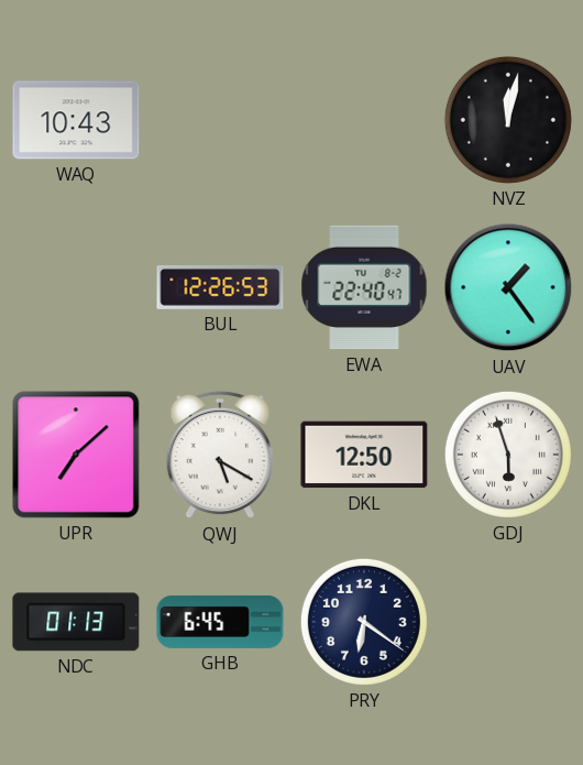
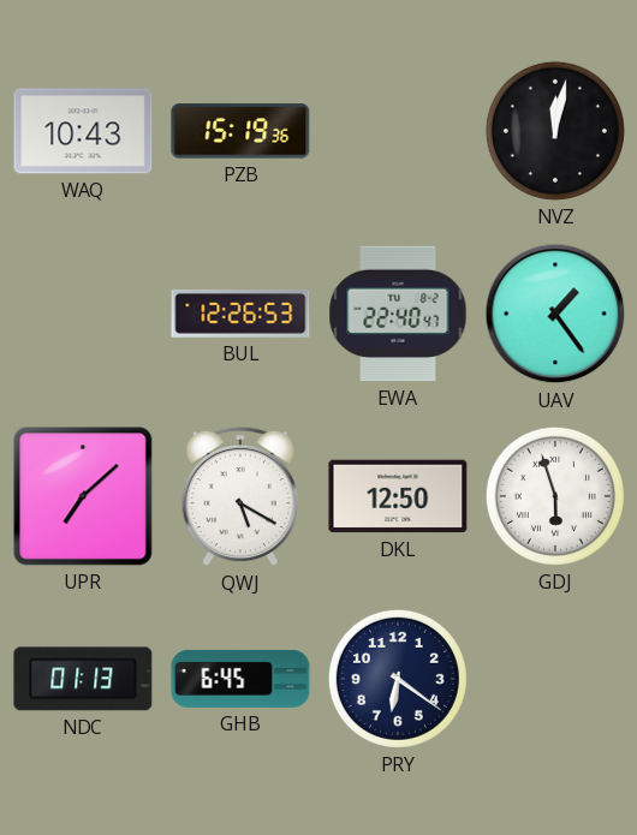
PZB: none -> 15:19 (240, 131)
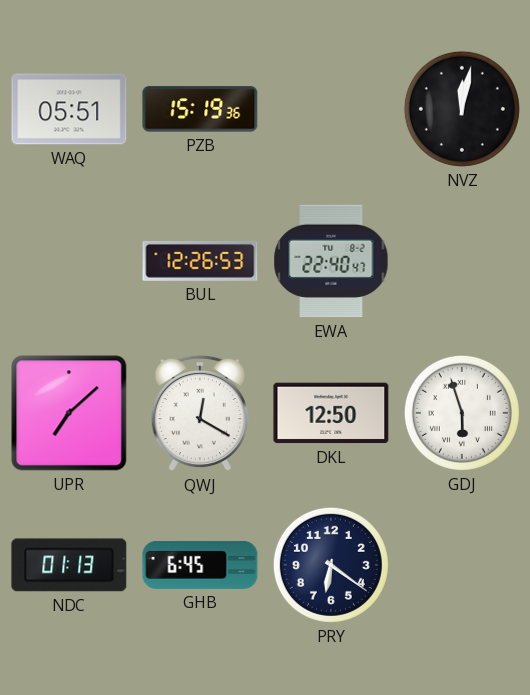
WAQ: 10:43 -> 05:51 (69, 109)
UAV: 1:24 -> none (555, 314)
QWJ: 5:20 -> 12:20 (200, 413)
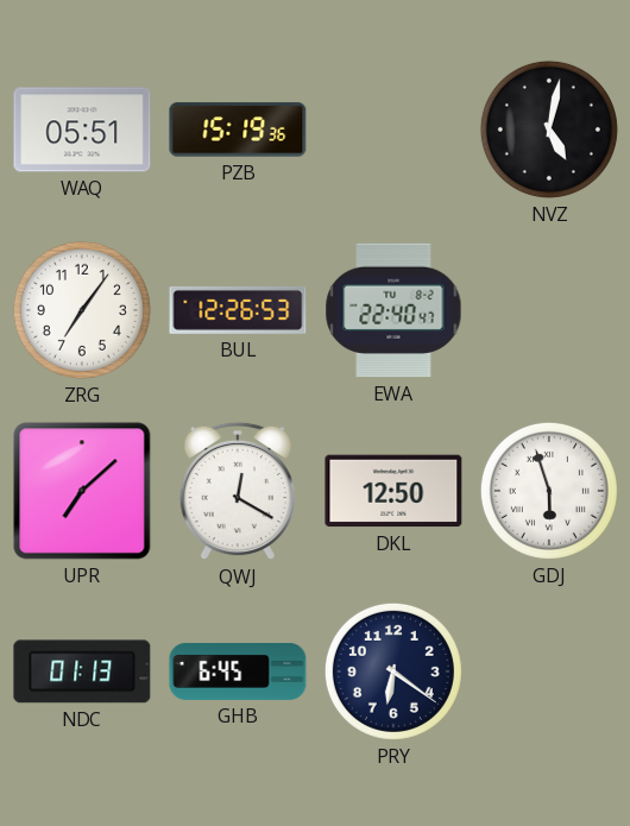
NVZ: 12:02 -> 5:02 (549, 130)
ZRG: none -> 7:06 (82, 310)
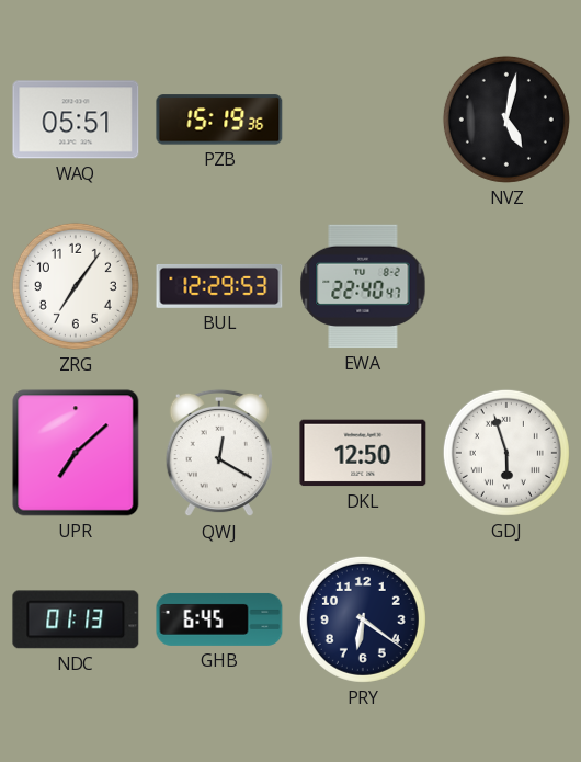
BUL: 12:26 -> 12:29 (219, 286)
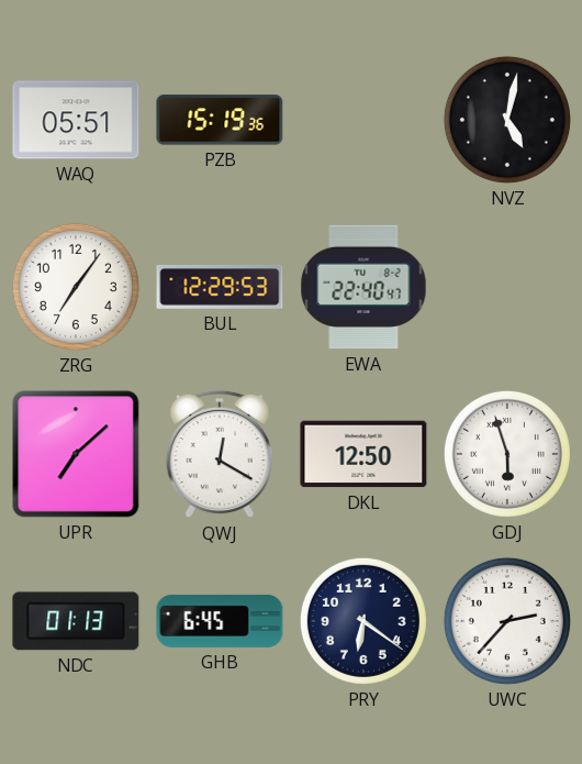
UWC: none -> 2:37 (507, 621)
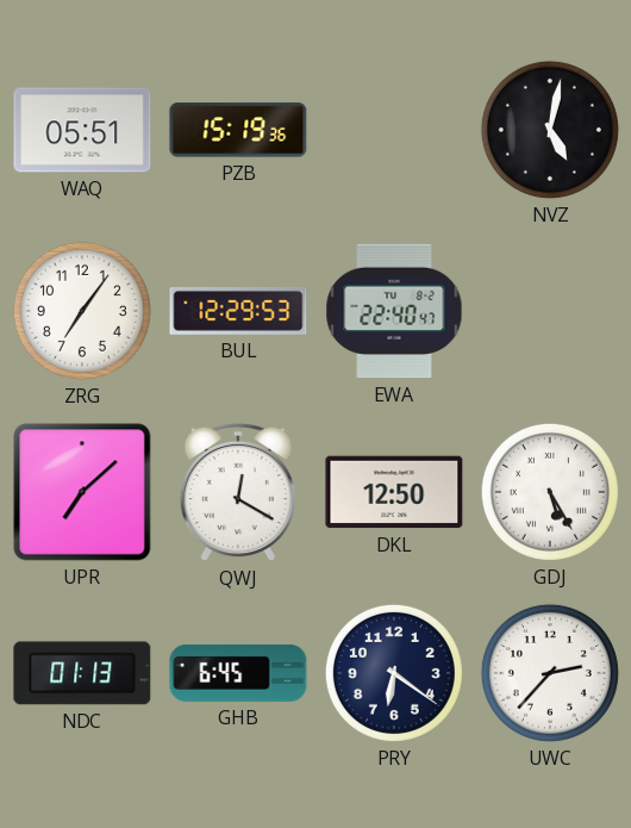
GDJ: 5:57 -> 5:25 (550, 492)
